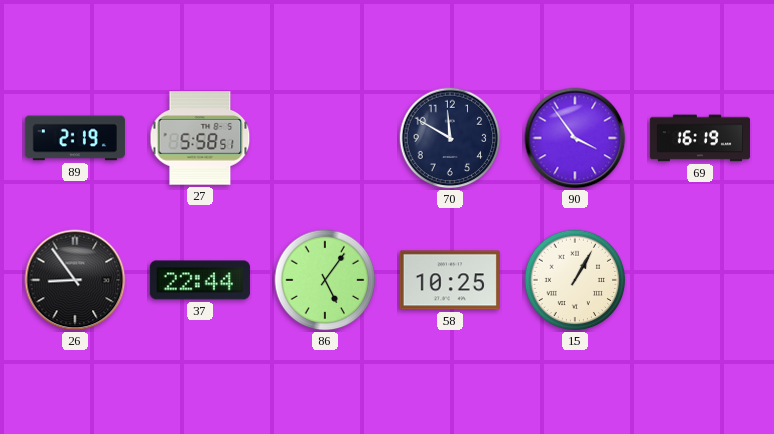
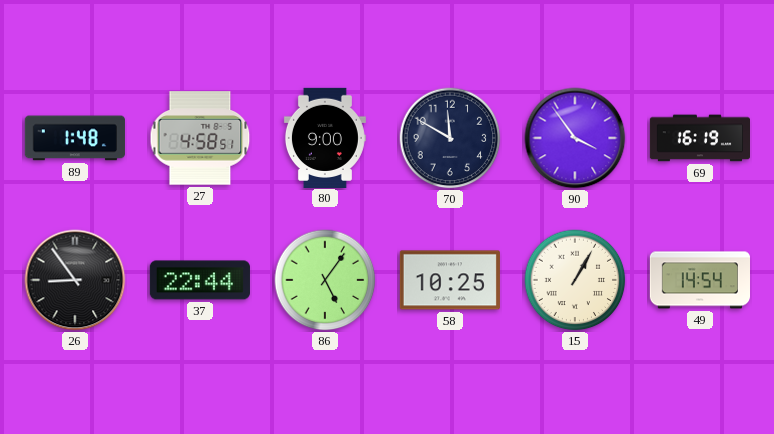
89: 2:19 -> 1:48 (75, 138)
27: 5:58 -> 4:58 (200, 138)
80: none -> 9:00 (325, 137)
49: none -> 14:54 (699, 280)
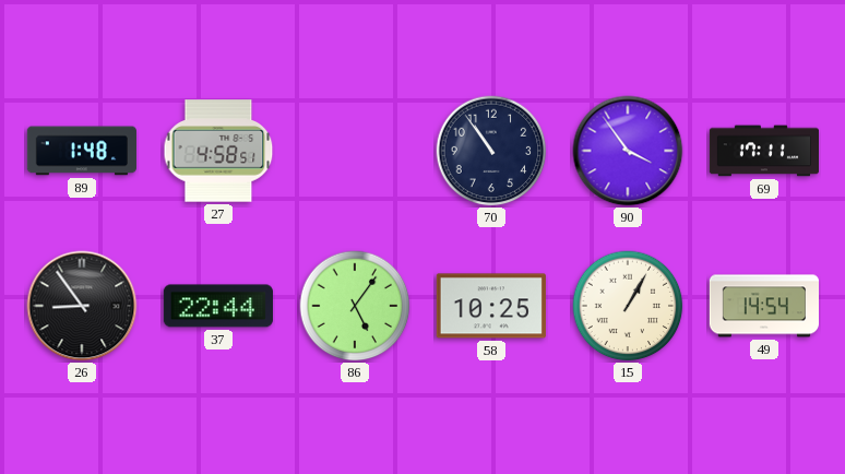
80: 9:00 -> none (325, 137)
70: 11:50 -> 10:54 (491, 151)
69: 16:19 -> 17:11 (763, 151)
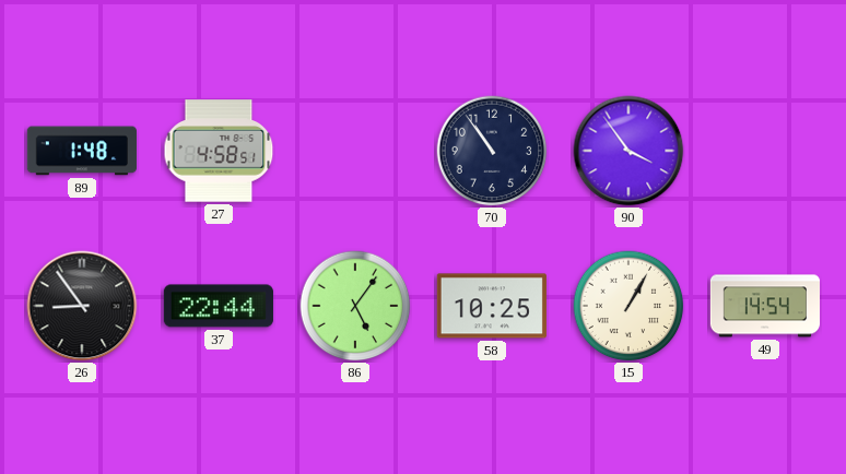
69: 17:11 -> none (763, 151)
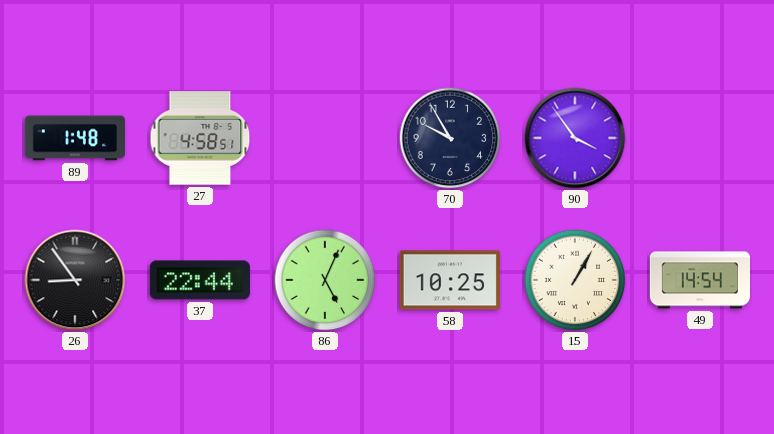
70: 10:54 -> 9:55 (450, 138)
86: 5:06 -> 5:04 (325, 280)
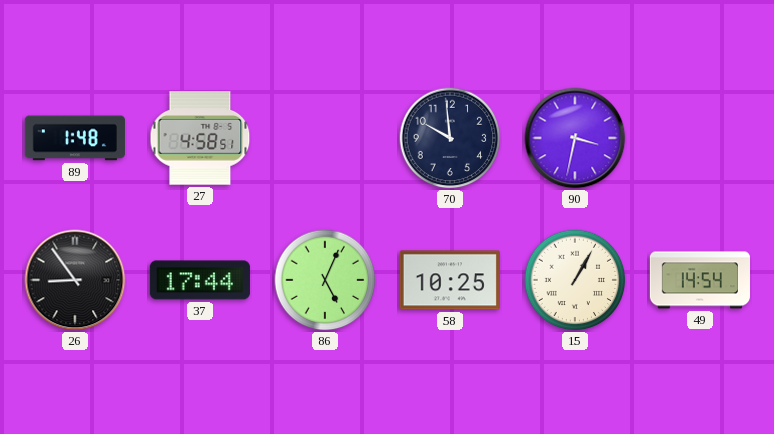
70: 9:55 -> 9:59 (450, 138)
90: 3:54 -> 3:32 (575, 138)
37: 22:44 -> 17:44 (200, 280)
